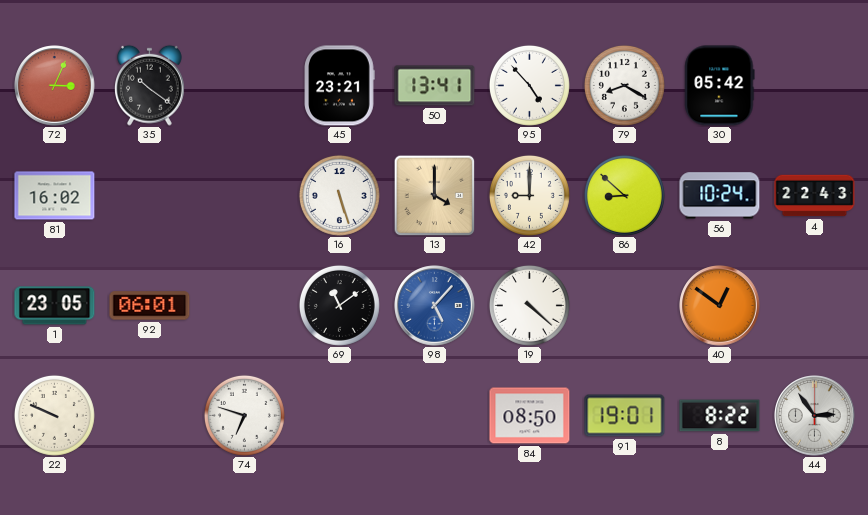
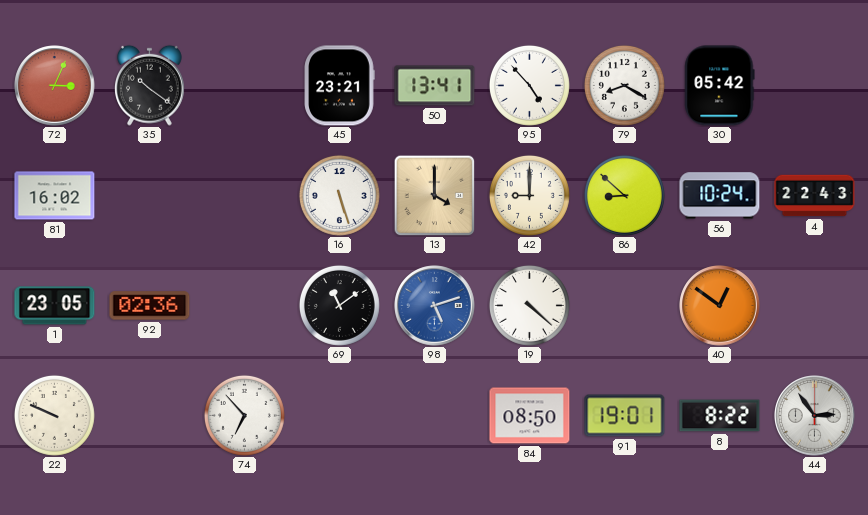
92: 06:01 -> 02:36 (150, 306)
98: 5:07 -> 5:12 (435, 306)
74: 6:48 -> 6:53 (244, 415)
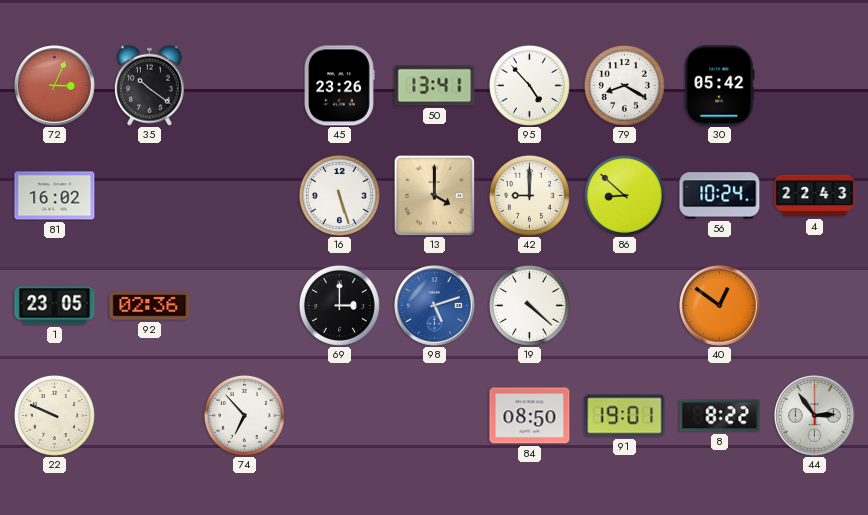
45: 23:21 -> 23:26 (339, 86)
69: 11:09 -> 3:00 (339, 305)
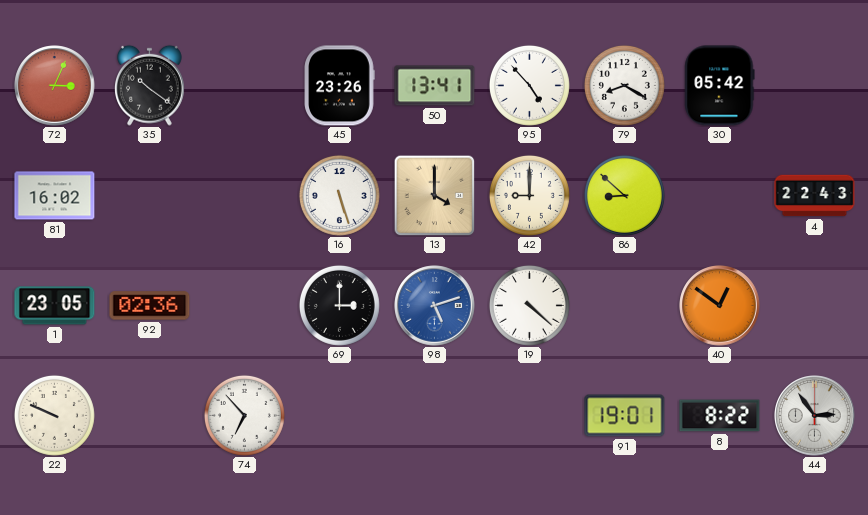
56: 10:24 -> none (720, 196)
84: 08:50 -> none (530, 416)
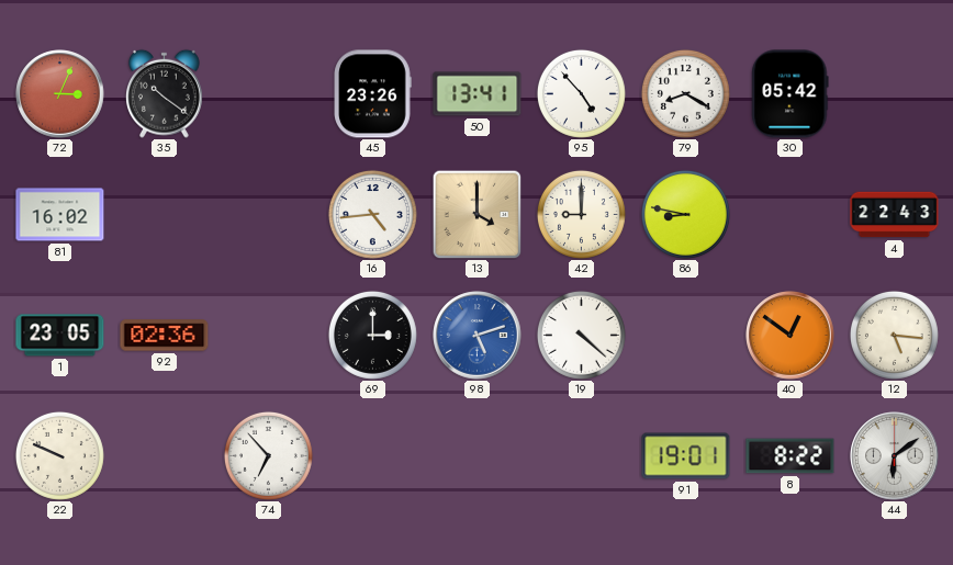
16: 5:27 -> 4:44 (372, 214)
86: 8:52 -> 8:47 (685, 214)
12: none -> 5:16 (894, 335)
44: 2:54 -> 6:09 (895, 456)
